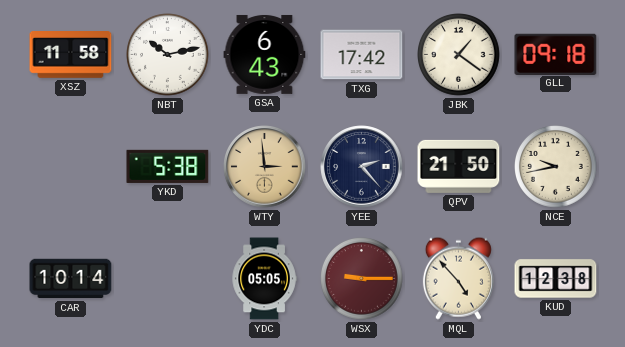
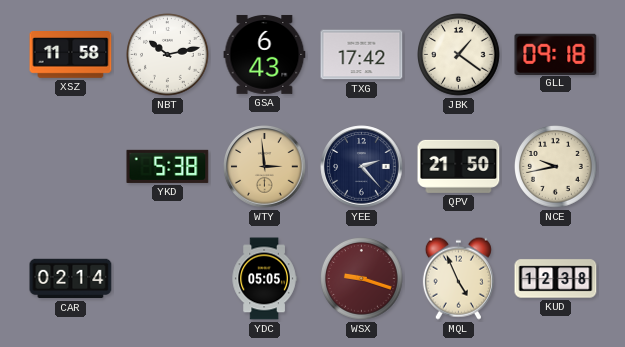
CAR: 10:14 -> 02:14 (71, 279)
WSX: 9:15 -> 9:18 (362, 279)
MQL: 4:53 -> 4:56 (458, 278)
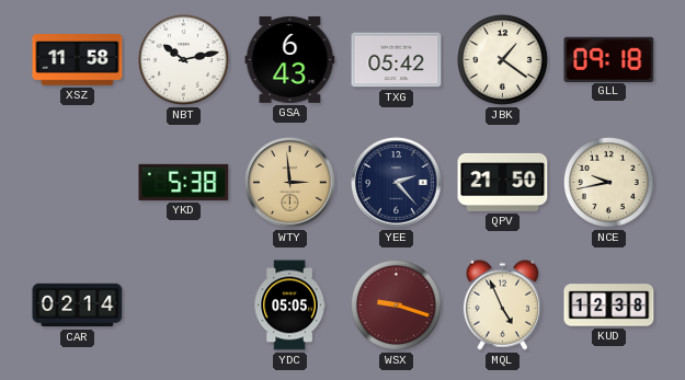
TXG: 17:42 -> 05:42 (397, 60)
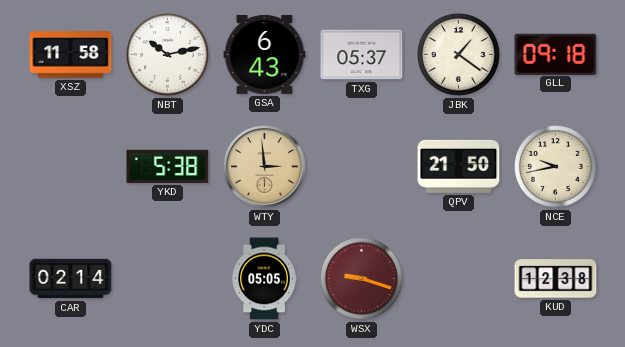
TXG: 05:42 -> 05:37 (362, 55)
YEE: 2:23 -> none (397, 183)
MQL: 4:56 -> none (502, 304)
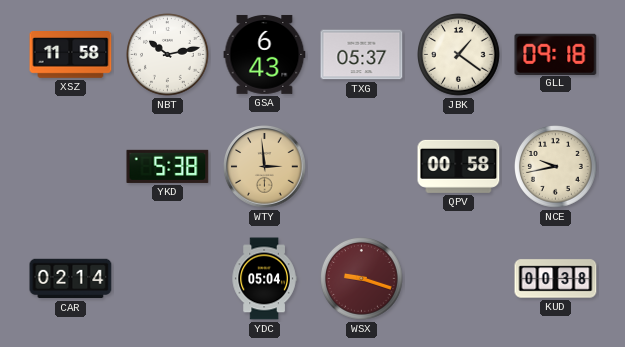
QPV: 21:50 -> 00:58 (459, 166)
YDC: 05:05 -> 05:04 (264, 279)
KUD: 12:38 -> 00:38 (556, 279)
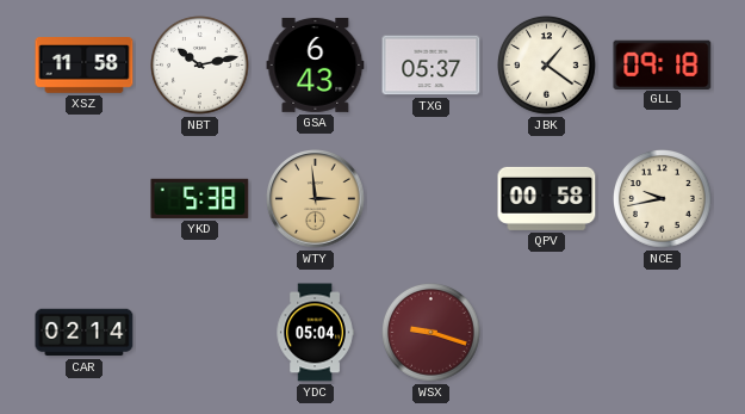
KUD: 00:38 -> none (556, 279)
